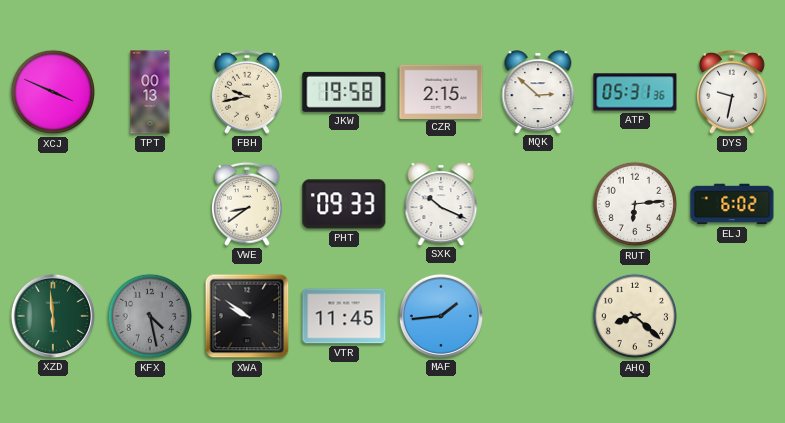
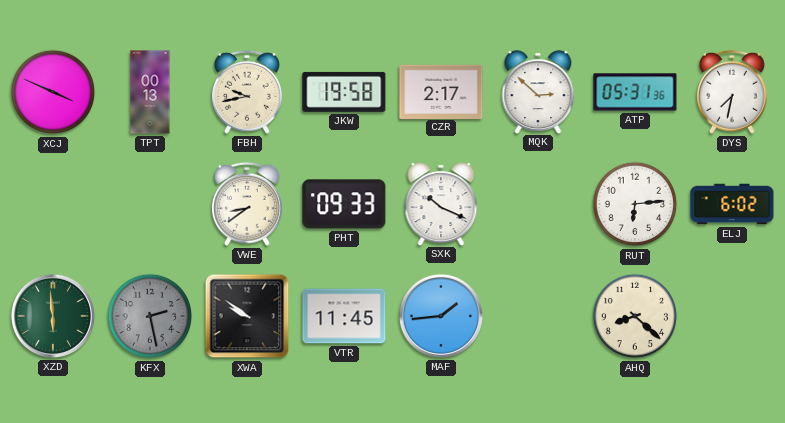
CZR: 2:15 -> 2:17 (441, 91)
DYS: 9:32 -> 7:32 (732, 92)
KFX: 4:28 -> 2:28 (150, 316)
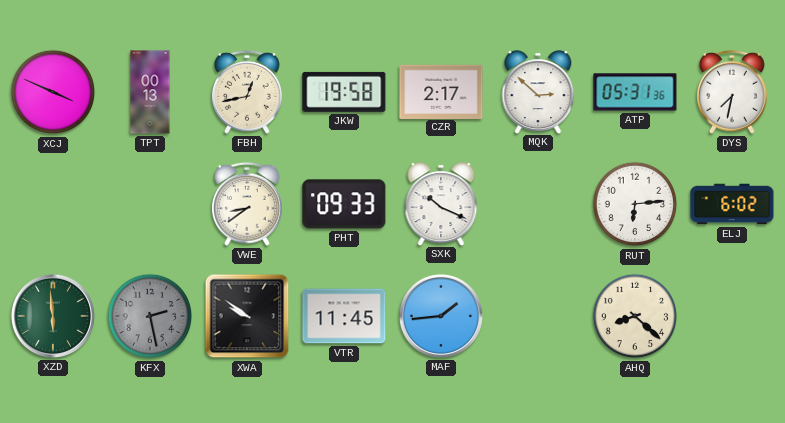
FBH: 9:43 -> 12:43 (247, 92)
